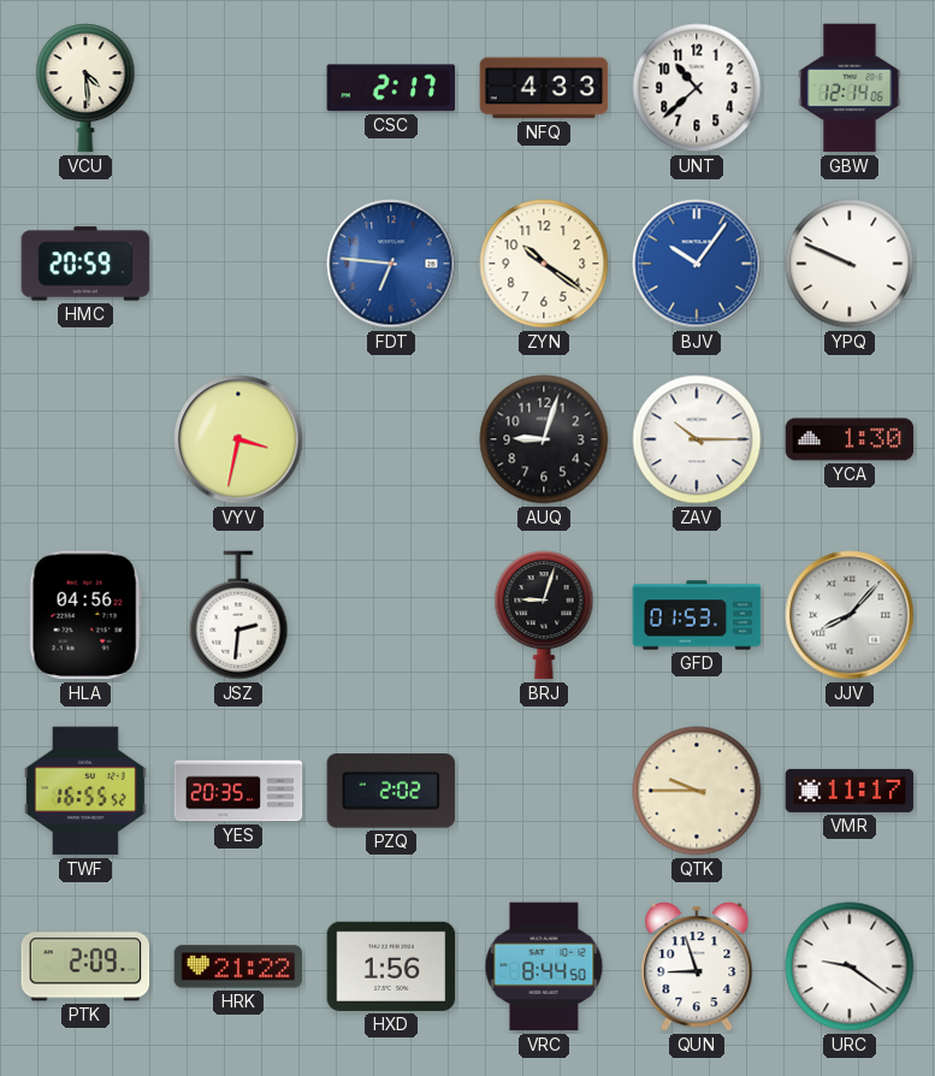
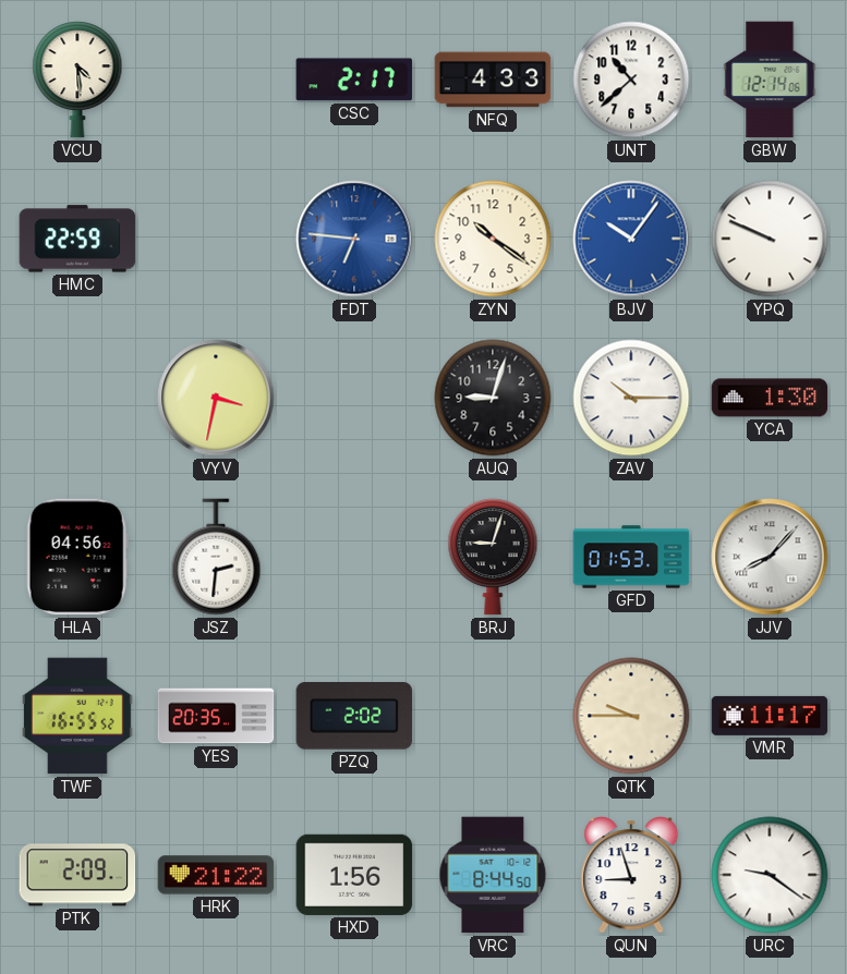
HMC: 20:59 -> 22:59 (77, 239)
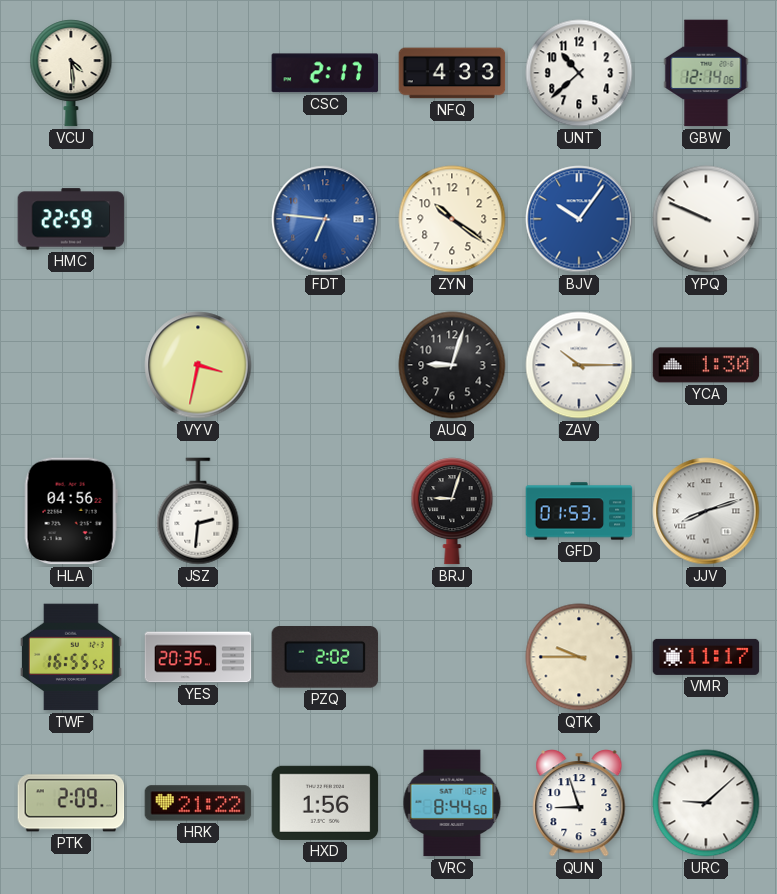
JJV: 8:07 -> 8:12 (706, 511)
URC: 9:21 -> 9:08 (706, 803)
